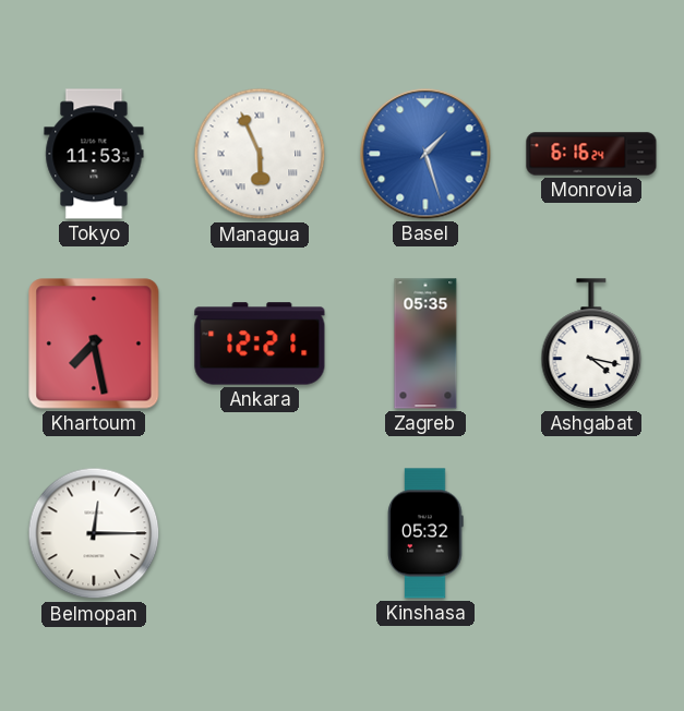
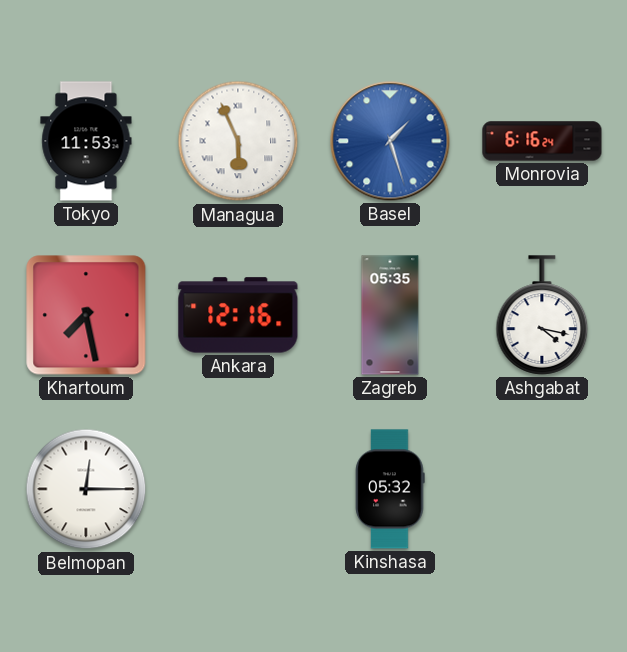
Ankara: 12:21 -> 12:16 (238, 315)
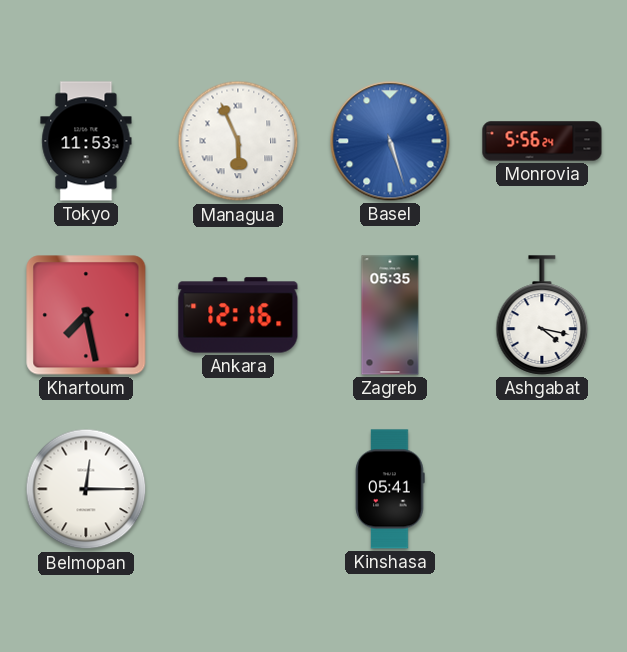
Basel: 1:27 -> 5:27 (390, 141)
Monrovia: 6:16 -> 5:56 (542, 141)
Kinshasa: 05:32 -> 05:41 (390, 489)
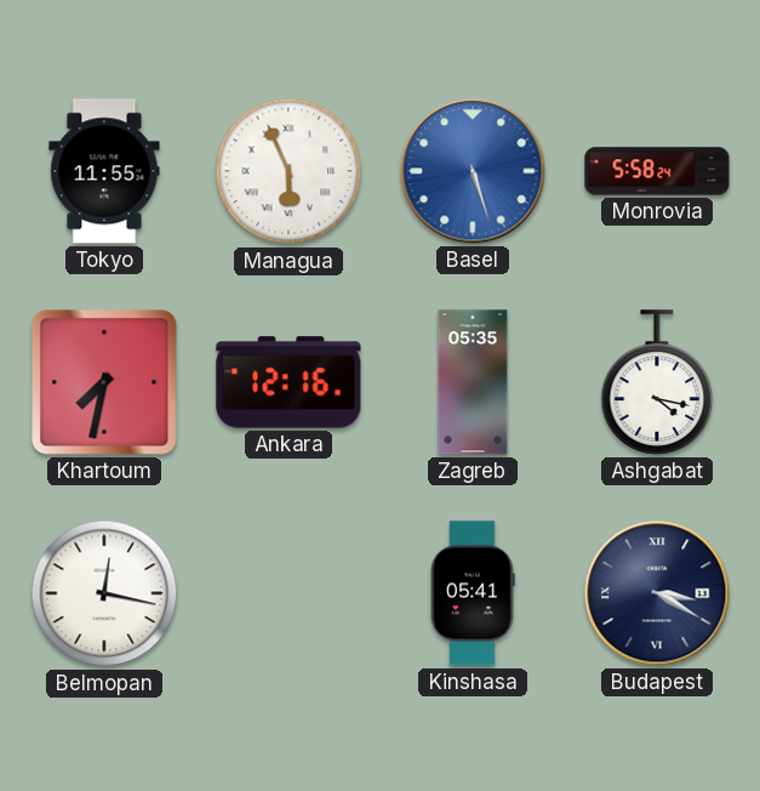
Tokyo: 11:53 -> 11:55 (104, 171)
Monrovia: 5:56 -> 5:58 (657, 171)
Khartoum: 7:28 -> 7:32 (104, 382)
Belmopan: 12:15 -> 12:17 (104, 593)
Budapest: none -> 3:20 (657, 593)
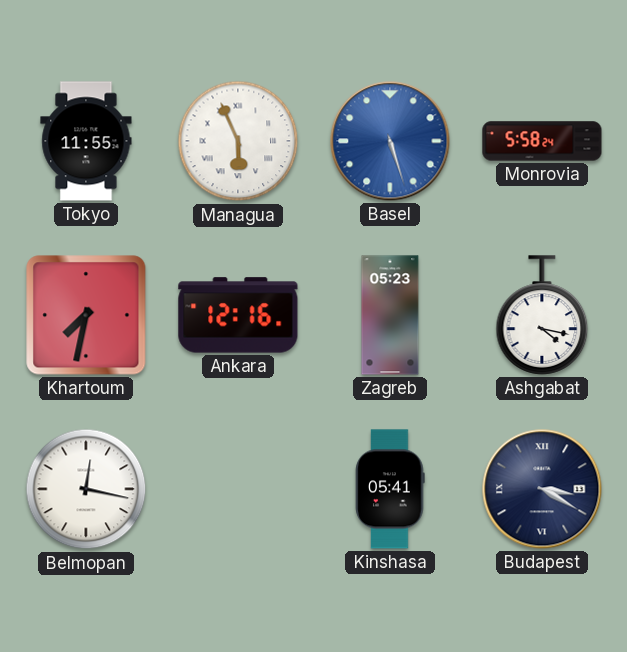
Zagreb: 05:35 -> 05:23 (390, 315)
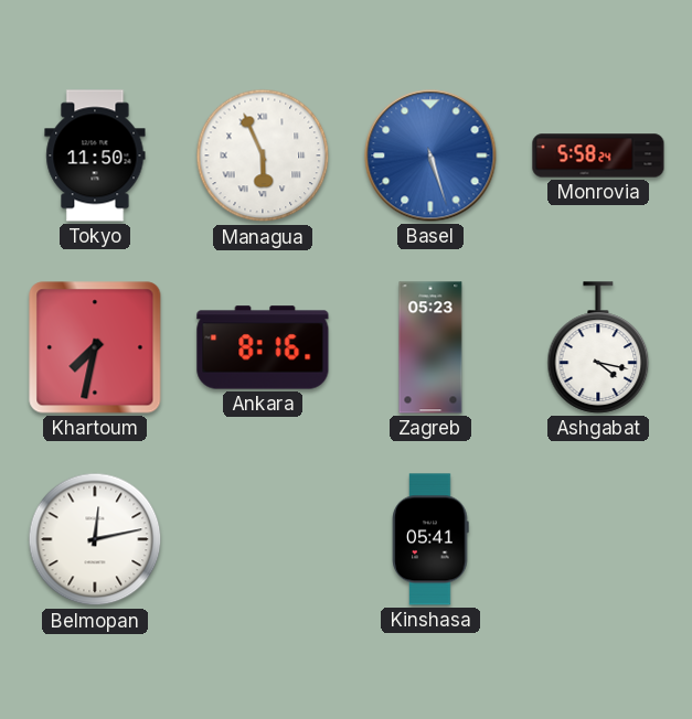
Tokyo: 11:55 -> 11:50 (95, 155)
Ankara: 12:16 -> 8:16 (263, 347)
Belmopan: 12:17 -> 12:13 (95, 539)
Budapest: 3:20 -> none (542, 489)
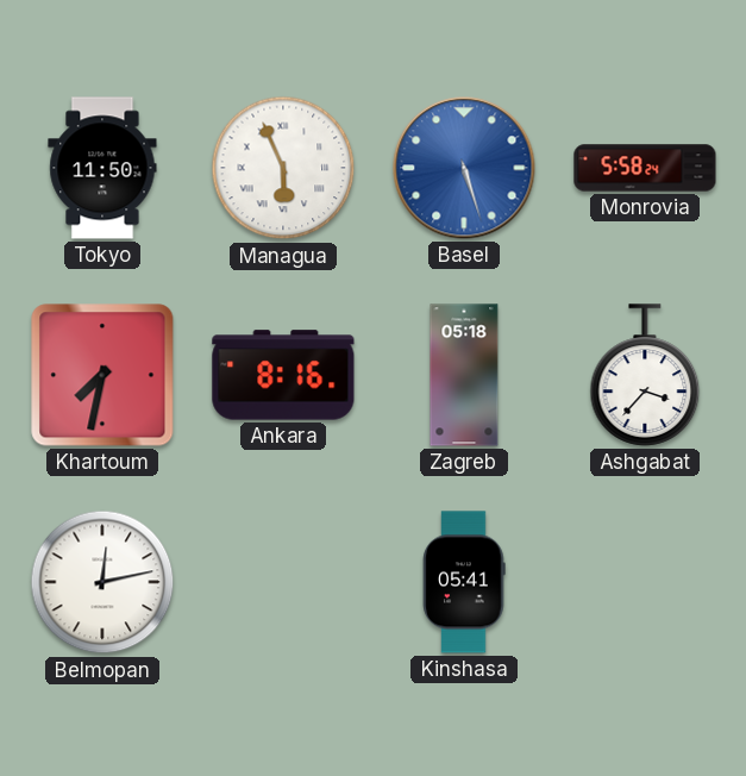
Zagreb: 05:23 -> 05:18 (464, 375)
Ashgabat: 4:17 -> 3:37 (645, 375)
